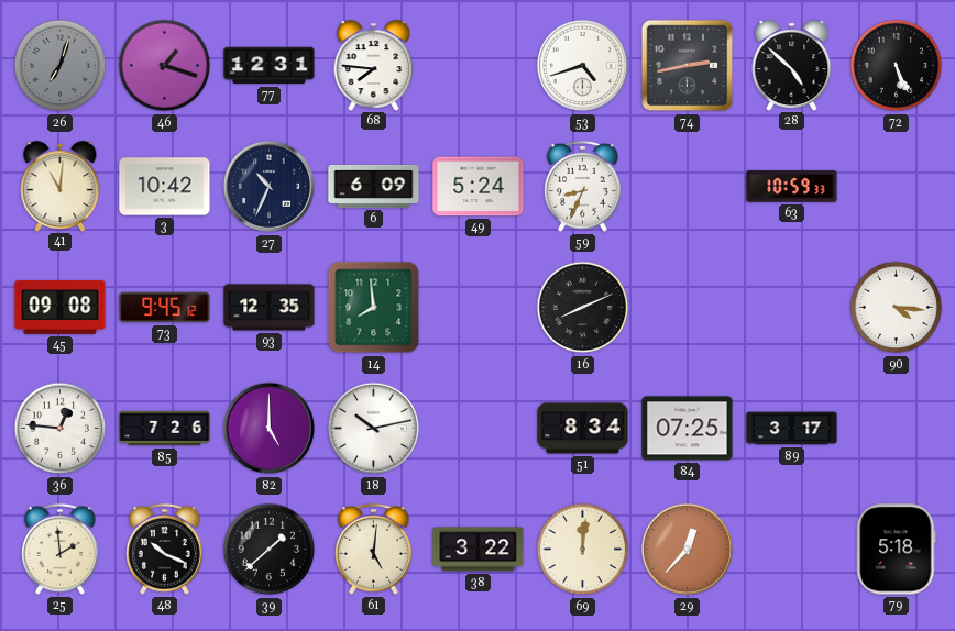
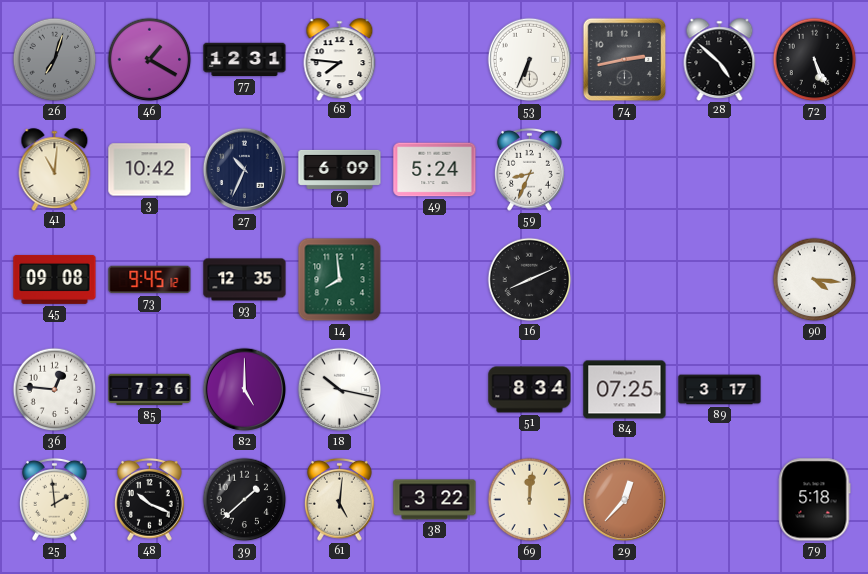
46: 1:18 -> 1:20 (150, 60)
53: 4:42 -> 6:34 (530, 60)
63: 10:59 -> none (792, 187)
18: 10:13 -> 10:17 (340, 390)
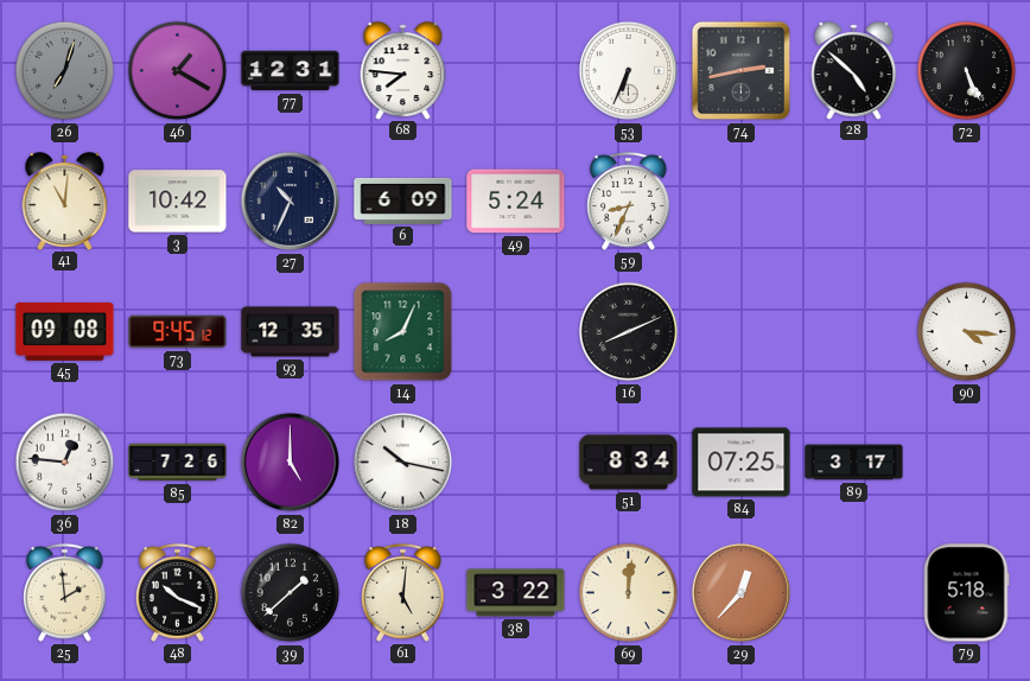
14: 7:59 -> 8:04 (403, 332)
